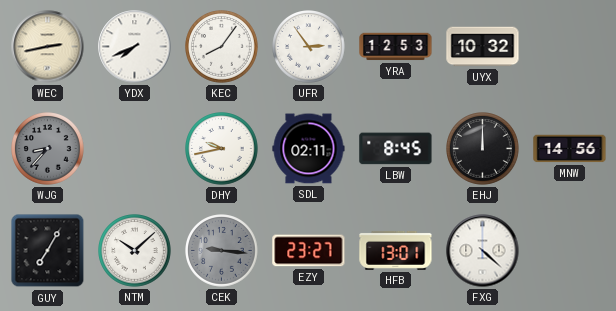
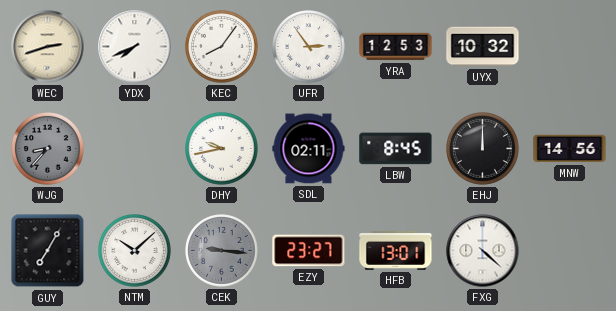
WEC: 2:43 -> 2:42 (48, 47)
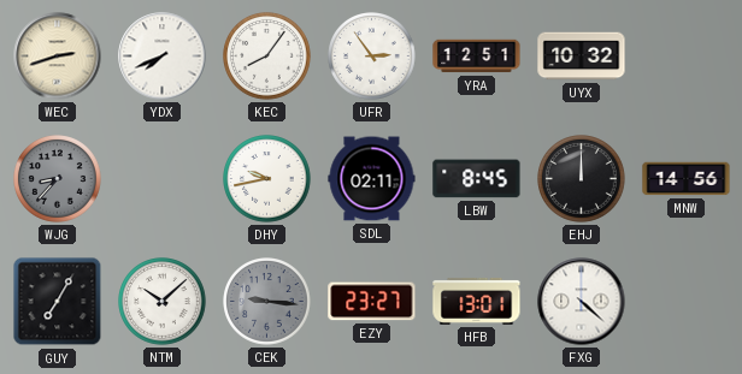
YRA: 12:53 -> 12:51 (477, 57)
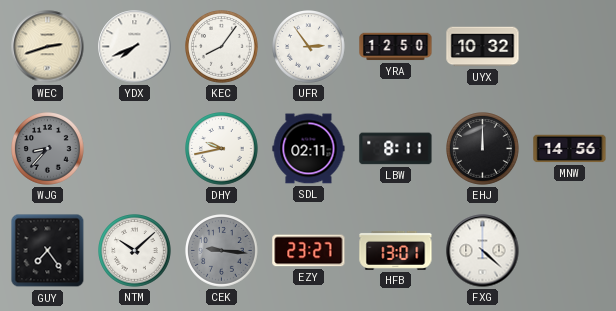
YRA: 12:51 -> 12:50 (396, 47)
LBW: 8:45 -> 8:11 (396, 149)
GUY: 7:05 -> 7:24 (48, 251)
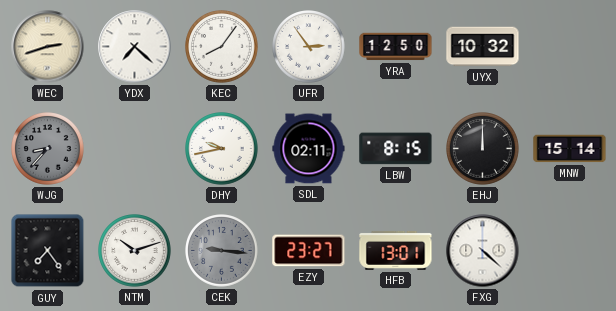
YDX: 7:41 -> 7:22 (135, 47)
LBW: 8:11 -> 8:15 (396, 149)
MNW: 14:56 -> 15:14 (570, 149)
NTM: 10:08 -> 10:12 (135, 251)
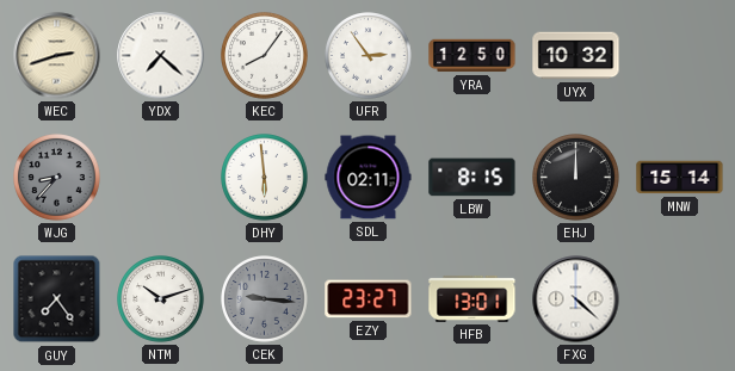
DHY: 9:43 -> 5:59 (265, 178)
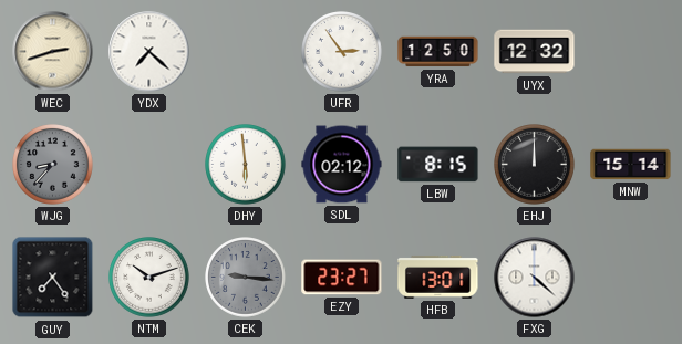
KEC: 8:06 -> none (265, 56)
UYX: 10:32 -> 12:32 (535, 52)
SDL: 02:11 -> 02:12 (342, 165)
